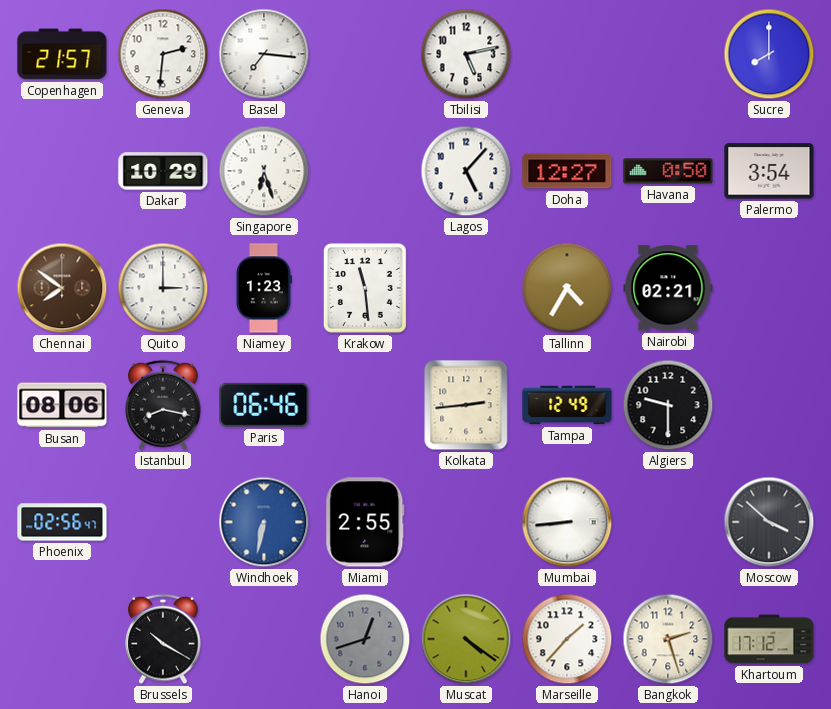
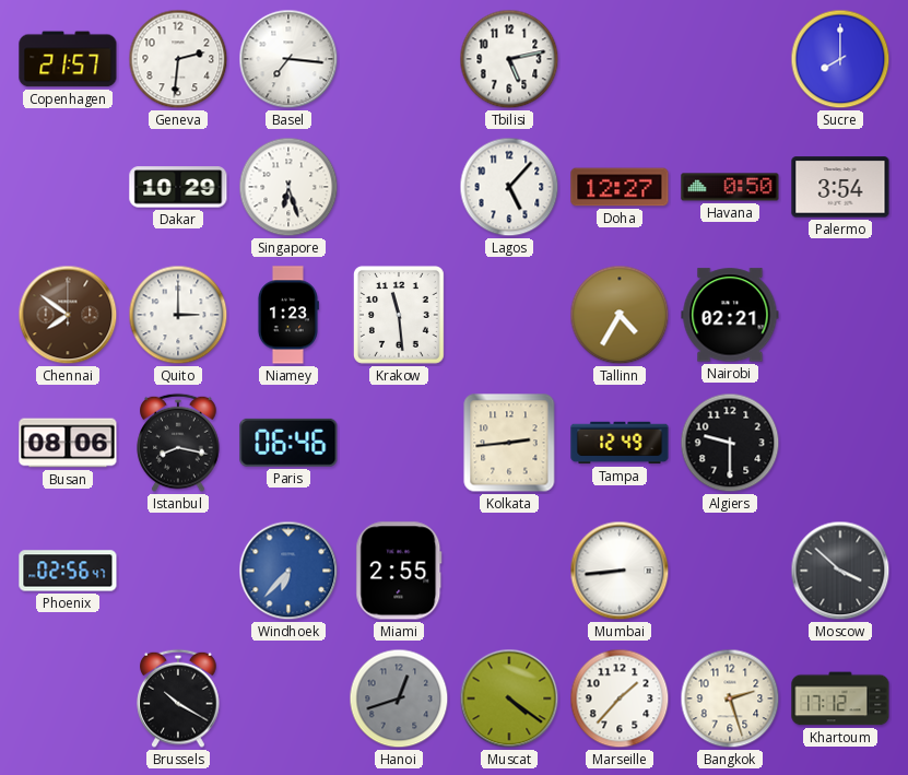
Windhoek: 6:32 -> 6:37 (288, 571)
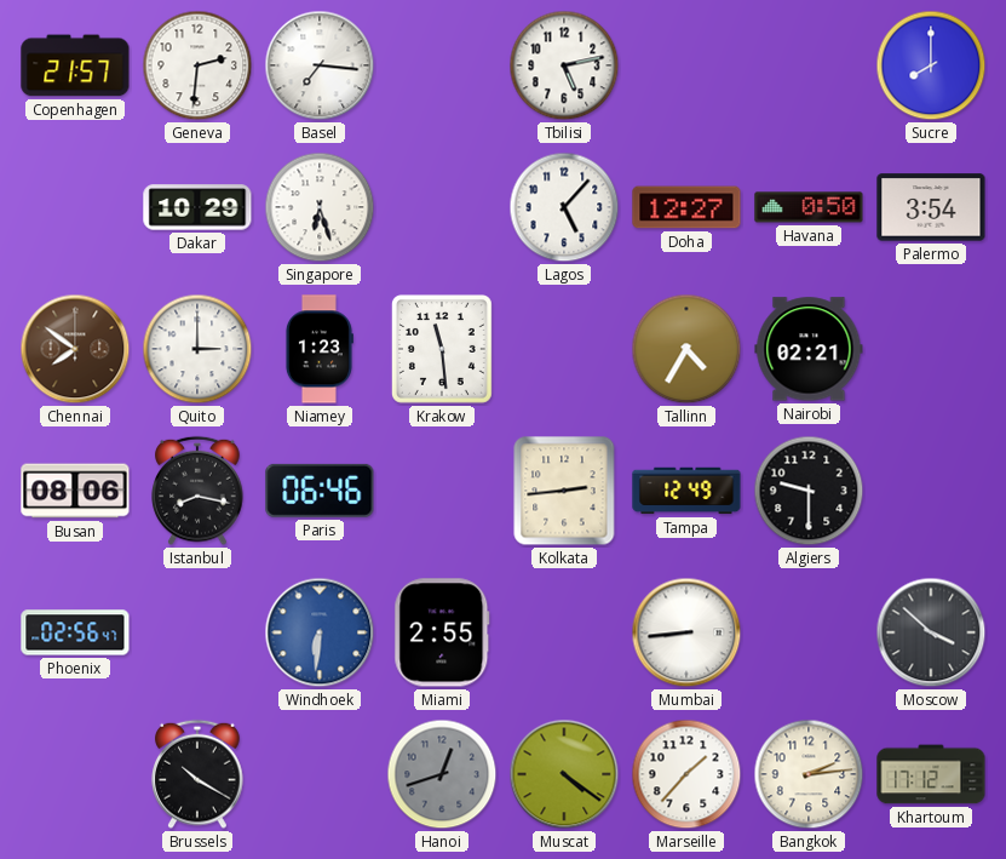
Windhoek: 6:37 -> 6:31 (320, 632)
Bangkok: 2:27 -> 2:14 (809, 774)
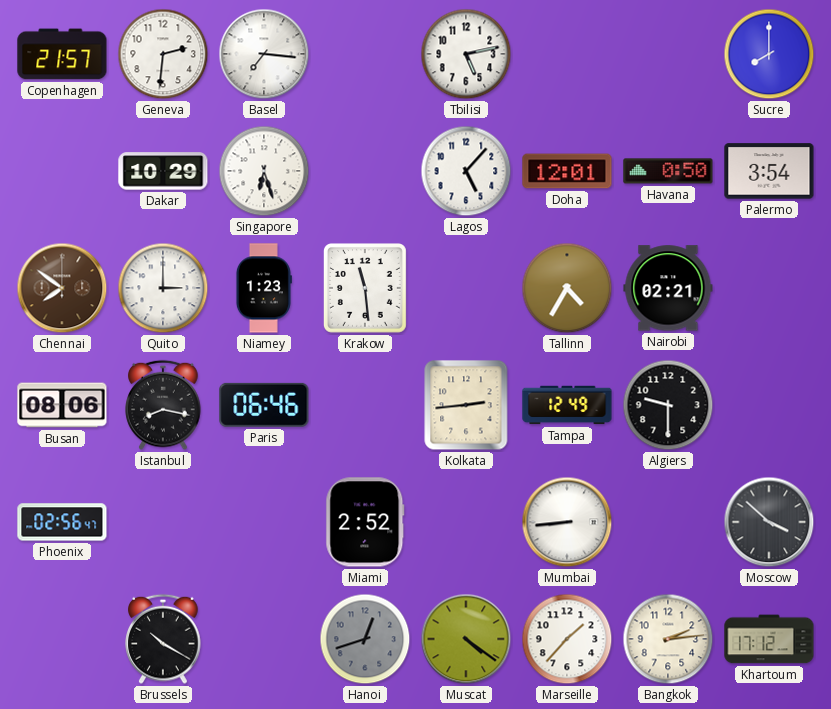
Doha: 12:27 -> 12:01 (567, 171)
Windhoek: 6:31 -> none (320, 632)
Miami: 2:55 -> 2:52 (365, 522)
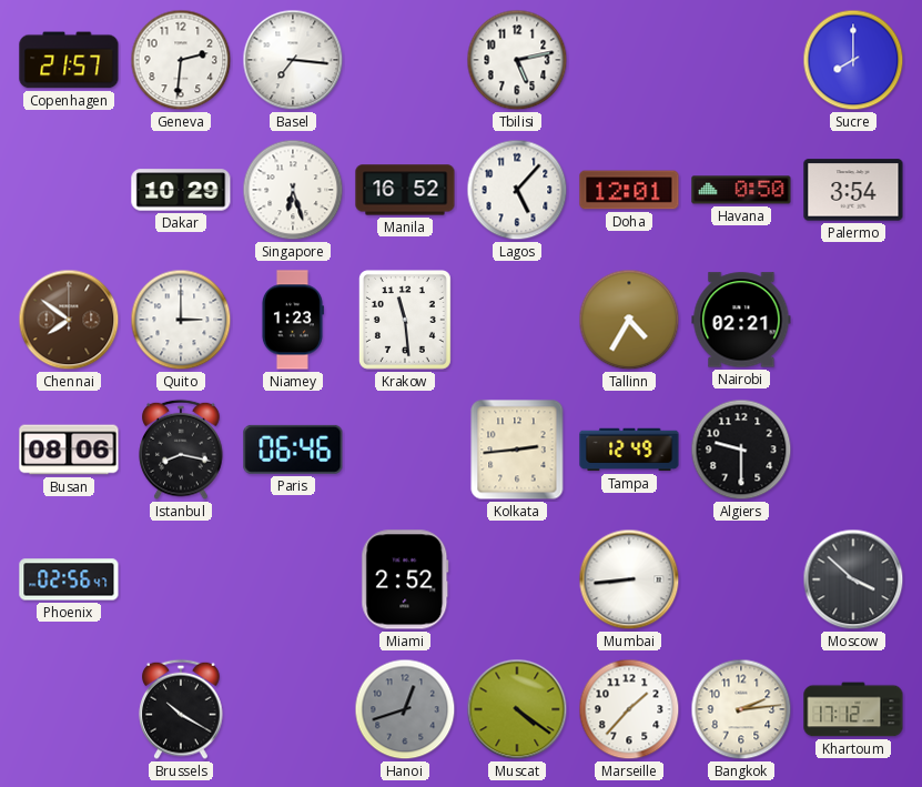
Manila: none -> 16:52 (405, 190)
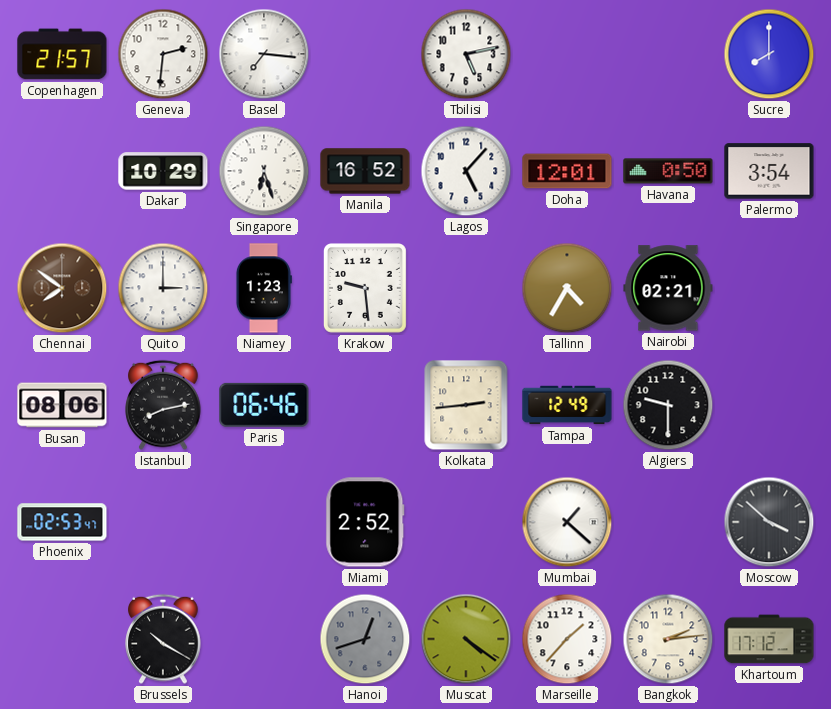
Krakow: 11:29 -> 9:29 (365, 289)
Istanbul: 8:17 -> 8:13 (163, 405)
Phoenix: 02:56 -> 02:53 (62, 522)
Mumbai: 8:44 -> 1:22 (567, 522)
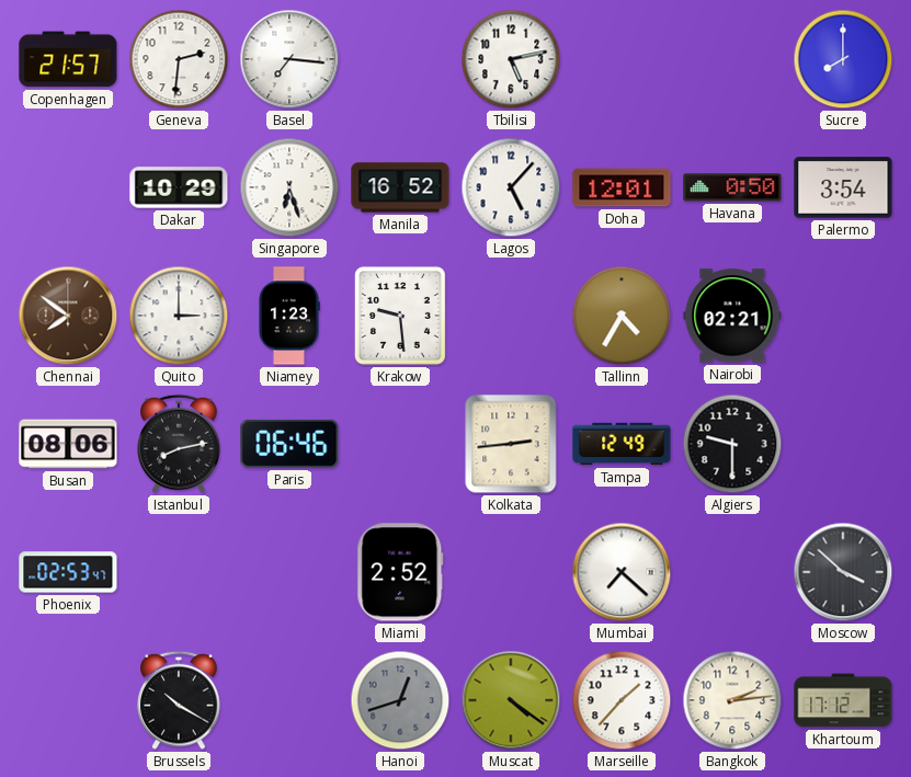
Mumbai: 1:22 -> 7:22 (622, 572)
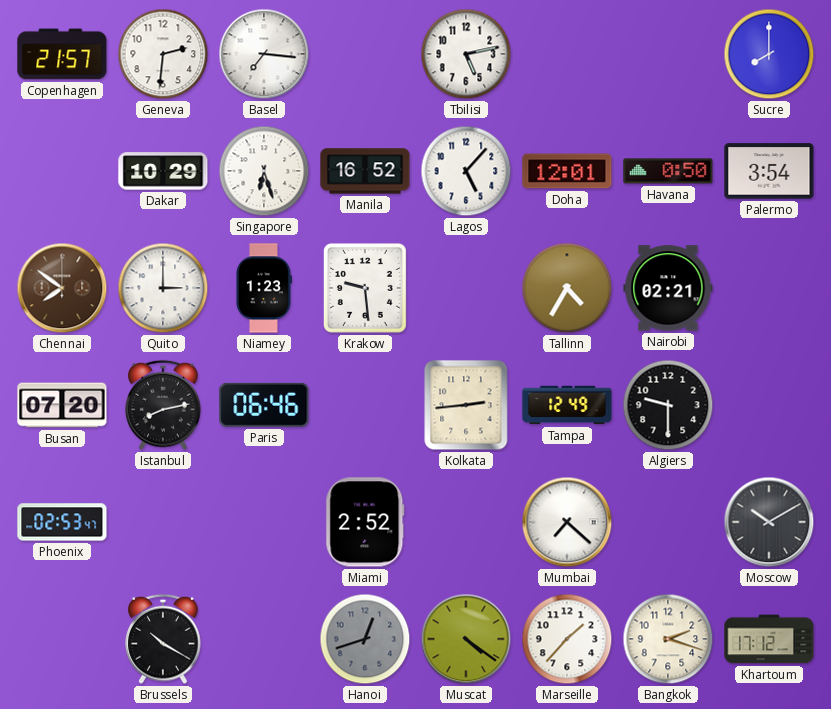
Busan: 08:06 -> 07:20 (62, 405)
Moscow: 3:52 -> 10:10 (769, 522)
Bangkok: 2:14 -> 2:18 (668, 639)
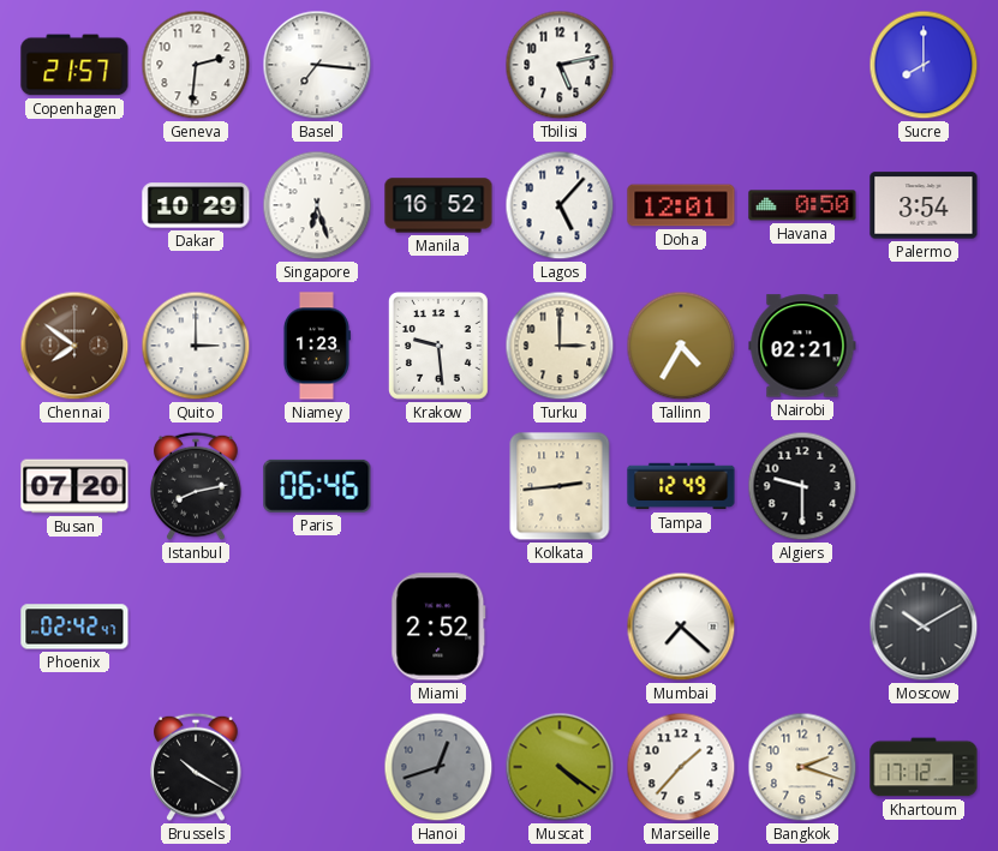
Turku: none -> 3:00 (560, 346)
Phoenix: 02:53 -> 02:42 (74, 627)
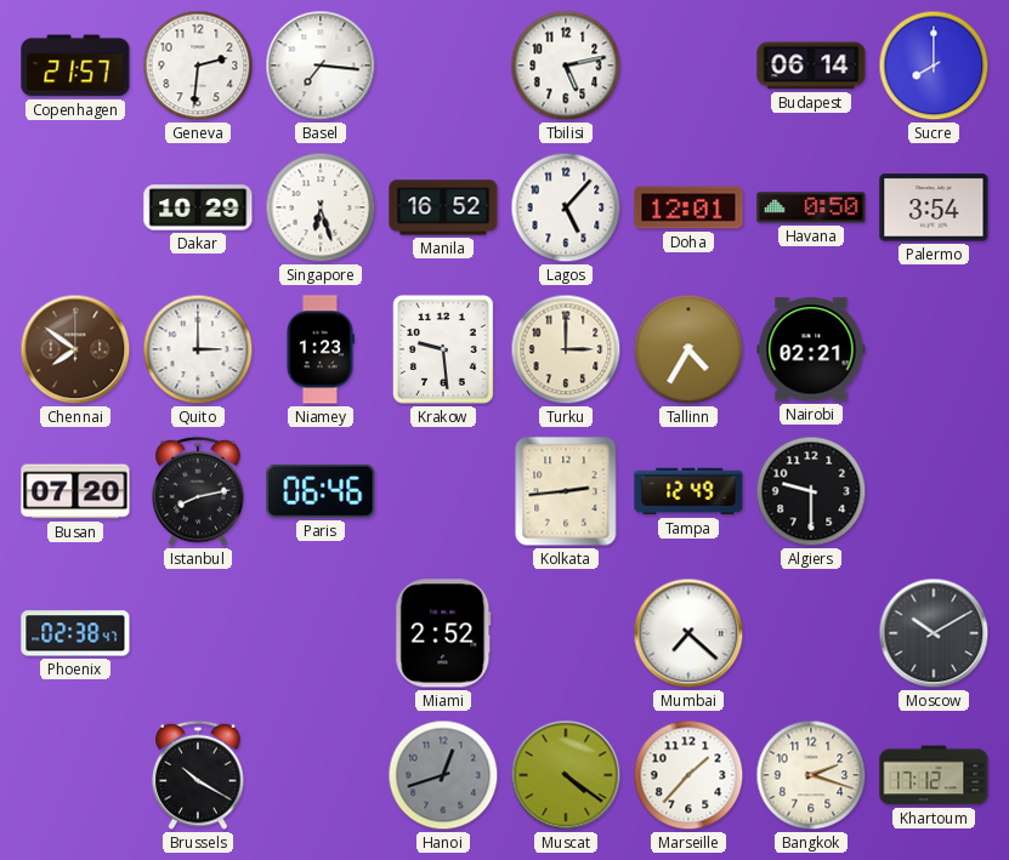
Budapest: none -> 06:14 (811, 66)
Phoenix: 02:42 -> 02:38 (75, 633)
